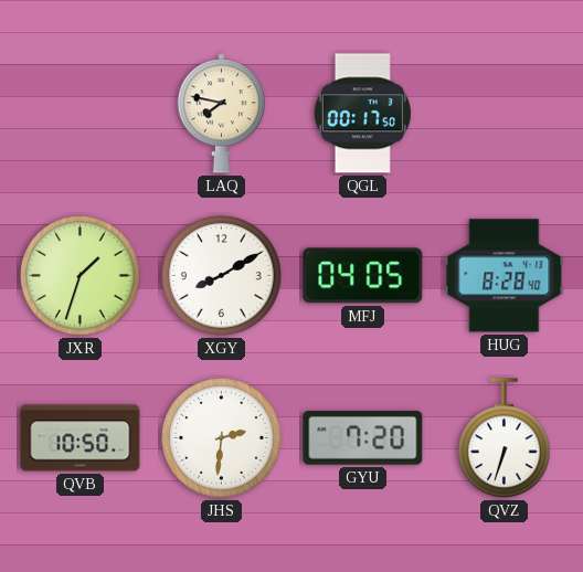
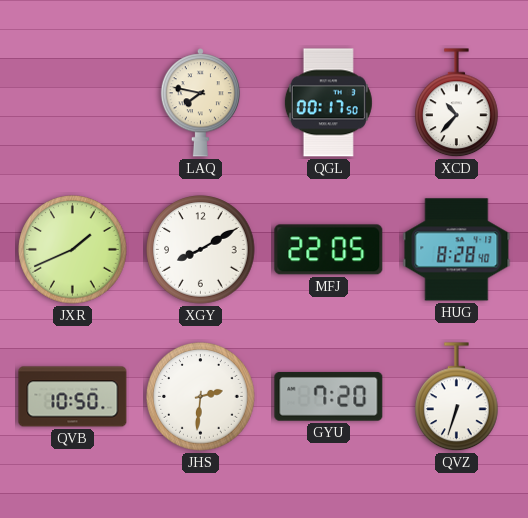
XCD: none -> 10:37 (457, 103)
JXR: 1:33 -> 1:41 (73, 250)
MFJ: 04:05 -> 22:05 (329, 250)
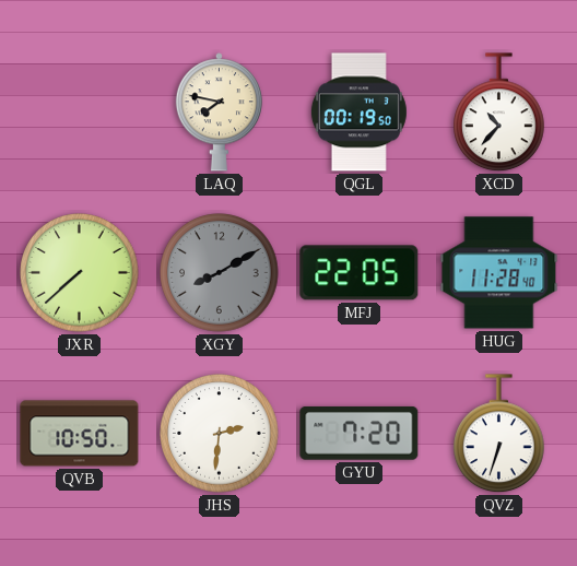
QGL: 00:17 -> 00:19 (358, 113)
JXR: 1:41 -> 7:38 (80, 273)
XGY dial: white -> grey (220, 273)
HUG: 8:28 -> 11:28 (499, 273)
